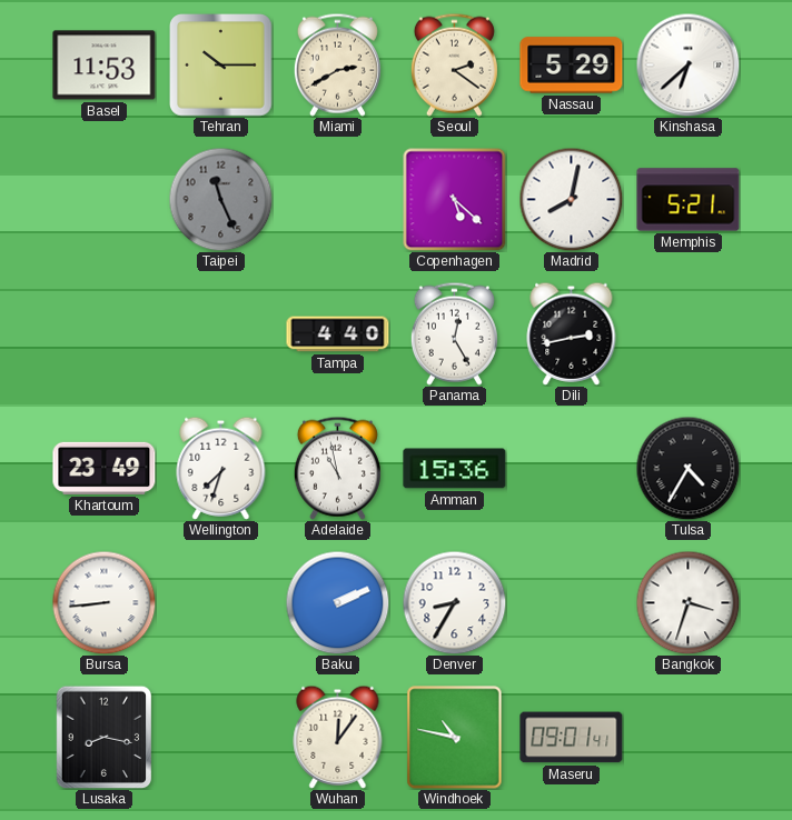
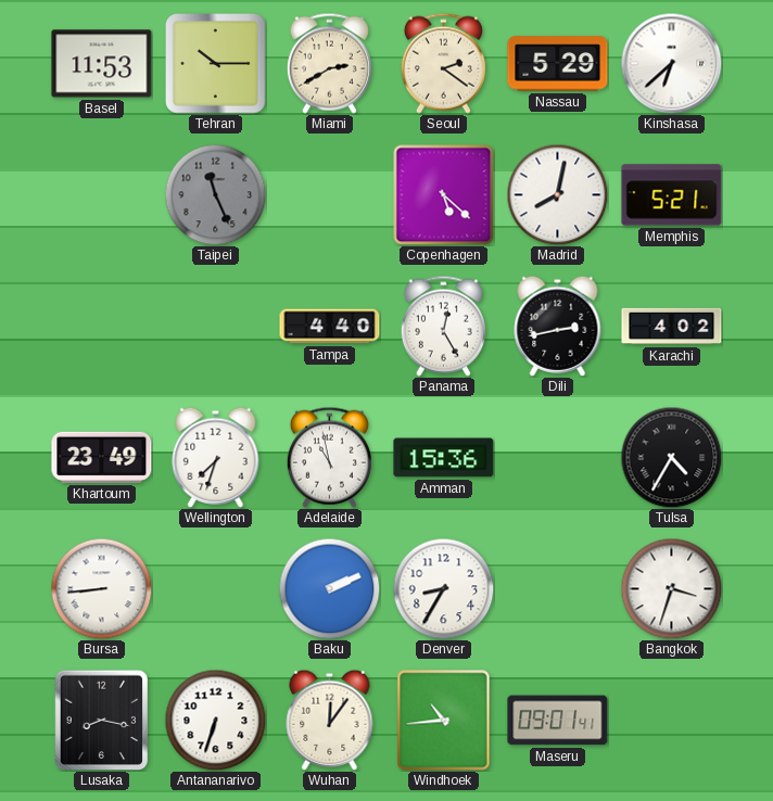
Karachi: none -> 4:02 (672, 327)
Antananarivo: none -> 6:33 (215, 720)
Windhoek: 10:47 -> 10:44 (444, 721)
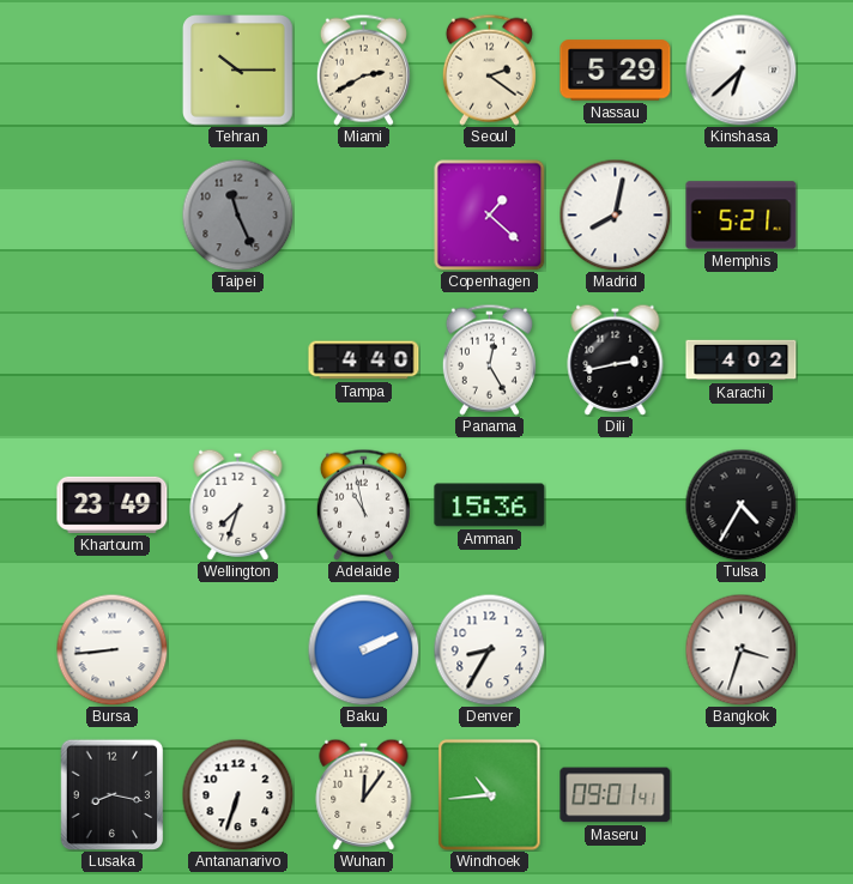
Basel: 11:53 -> none (102, 64)
Copenhagen: 5:22 -> 1:22 (489, 214)
